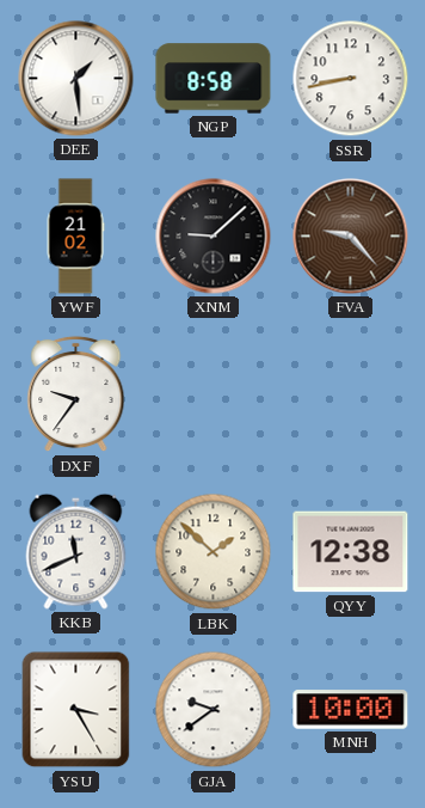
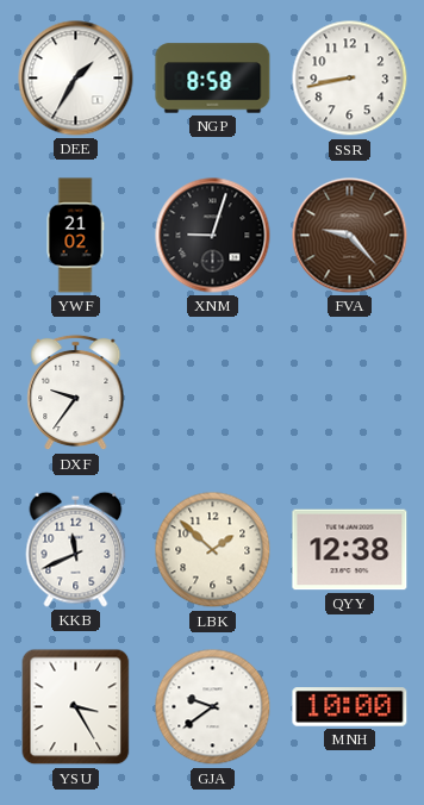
DEE: 1:29 -> 1:35 (76, 79)
XNM: 9:08 -> 9:03 (213, 236)
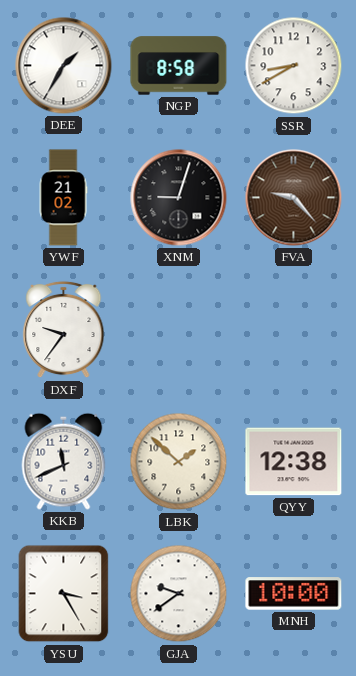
SSR: 8:43 -> 8:40 (294, 66)
